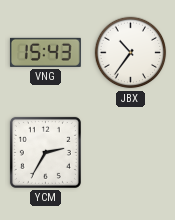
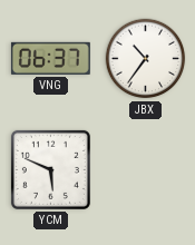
VNG: 15:43 -> 06:37 (50, 58)
YCM: 2:35 -> 5:49 (50, 169)
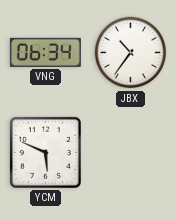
VNG: 06:37 -> 06:34 (45, 52)
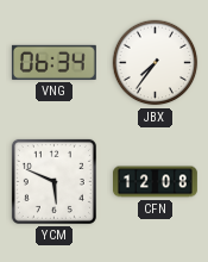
JBX: 10:36 -> 7:36 (156, 63)
CFN: none -> 12:08 (156, 182)
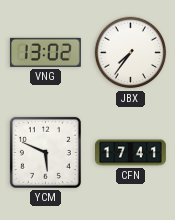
VNG: 06:34 -> 13:02 (45, 52)
CFN: 12:08 -> 17:41 (131, 153)
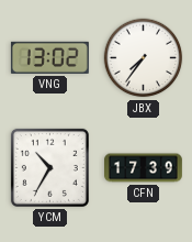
YCM: 5:49 -> 10:35 (49, 167)
CFN: 17:41 -> 17:39 (144, 168)
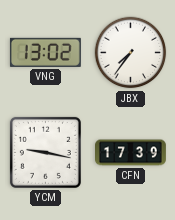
YCM: 10:35 -> 9:17 (45, 152)
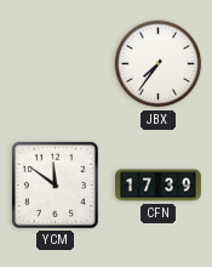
VNG: 13:02 -> none (45, 52)
YCM: 9:17 -> 11:51 (55, 184)
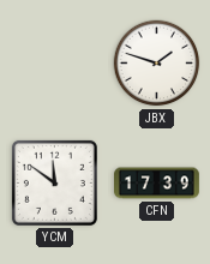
JBX: 7:36 -> 1:48 (157, 64)
